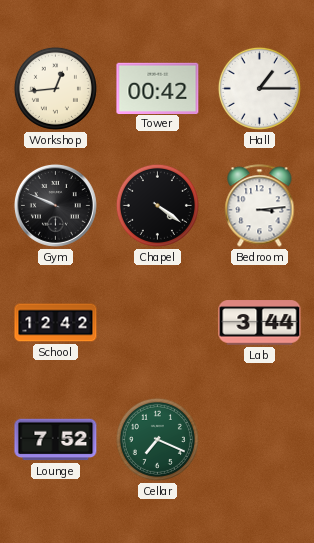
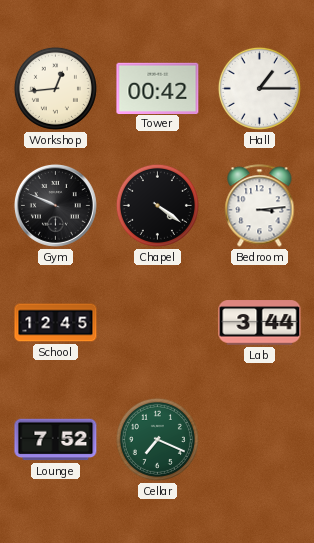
School: 12:42 -> 12:45 (56, 323)
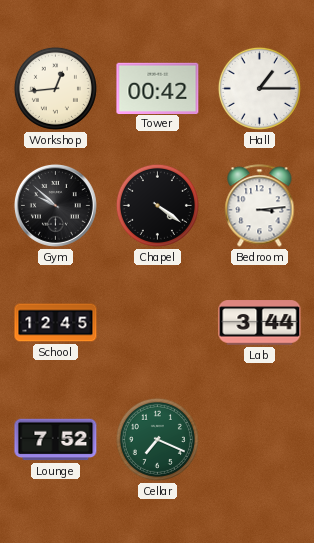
Gym: 9:49 -> 9:52 (55, 205)
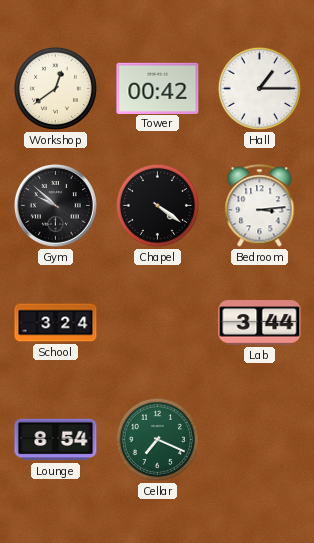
Workshop: 12:44 -> 12:39 (55, 88)
School: 12:45 -> 3:24 (56, 323)
Lounge: 7:52 -> 8:54 (56, 440)
